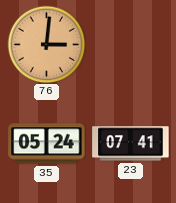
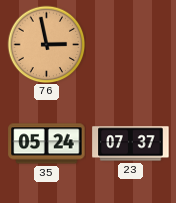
76: 3:01 -> 2:58 (46, 44)
23: 07:41 -> 07:37 (131, 144)
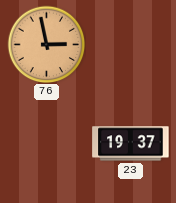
35: 05:24 -> none (47, 144)
23: 07:37 -> 19:37 (131, 144)
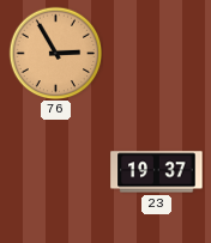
76: 2:58 -> 2:55 (55, 53)
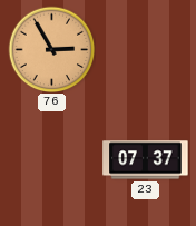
23: 19:37 -> 07:37 (146, 160)
